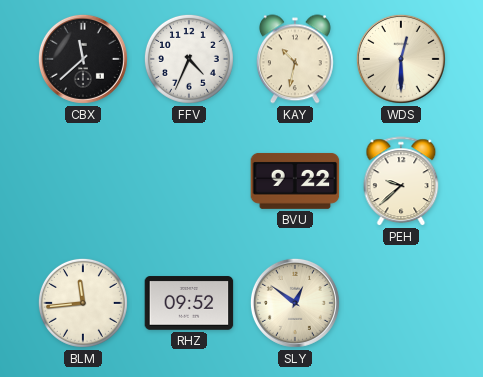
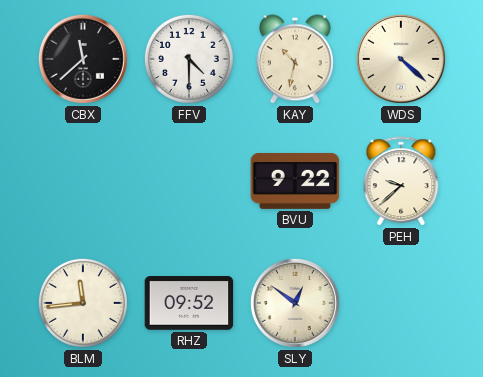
FFV: 4:34 -> 4:30 (189, 59)
WDS: 12:30 -> 4:22 (401, 59)
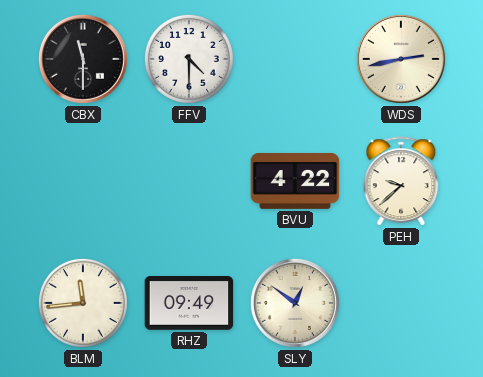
CBX: 11:38 -> 11:30 (83, 59)
KAY: 10:32 -> none (295, 59)
WDS: 4:22 -> 2:43 (401, 59)
BVU: 9:22 -> 4:22 (295, 181)
RHZ: 09:52 -> 09:49 (189, 303)
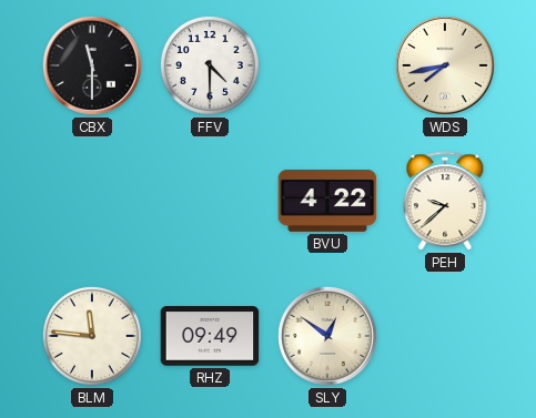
WDS: 2:43 -> 7:43 (445, 65)
BLM: 11:44 -> 11:46 (92, 336)
